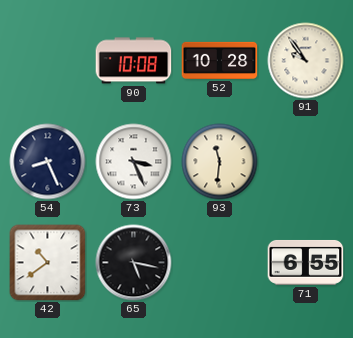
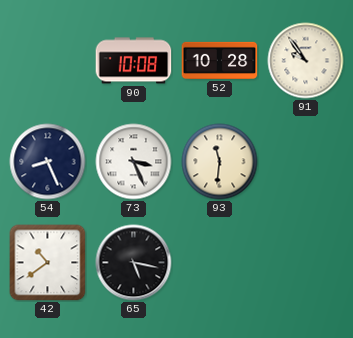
71: 6:55 -> none (306, 262)
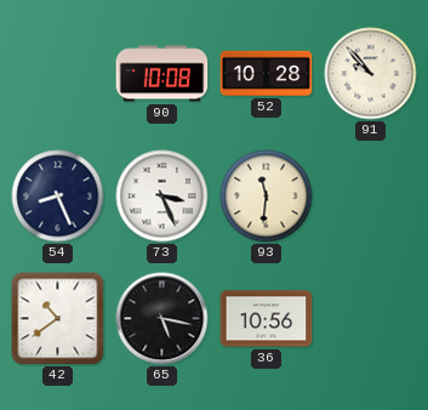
91: 9:54 -> 9:53 (371, 74)
36: none -> 10:56 (267, 319)
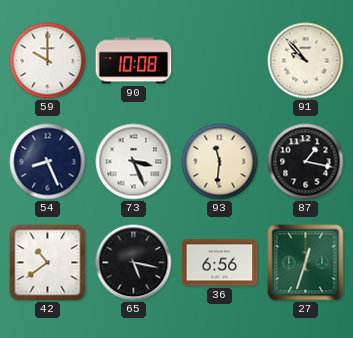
59: none -> 10:00 (48, 61)
52: 10:28 -> none (267, 73)
87: none -> 1:17 (306, 162)
36: 10:56 -> 6:56 (220, 263)
27: none -> 12:33 (306, 263)
